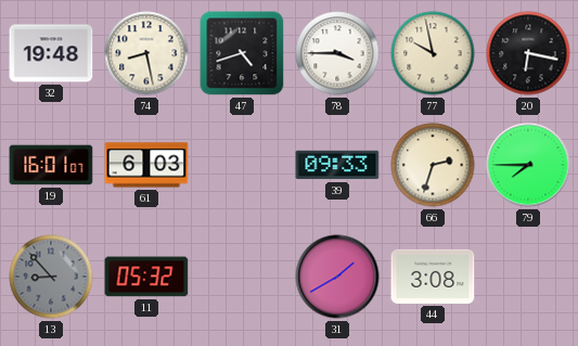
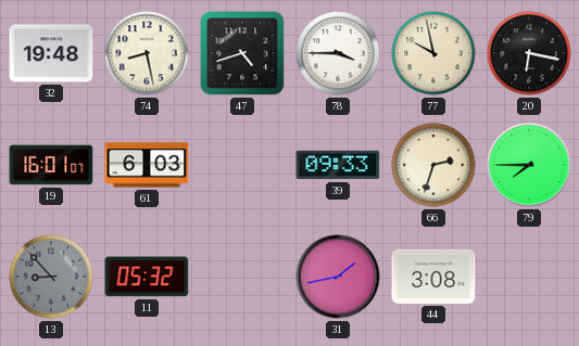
31: 1:40 -> 1:43 (338, 277)
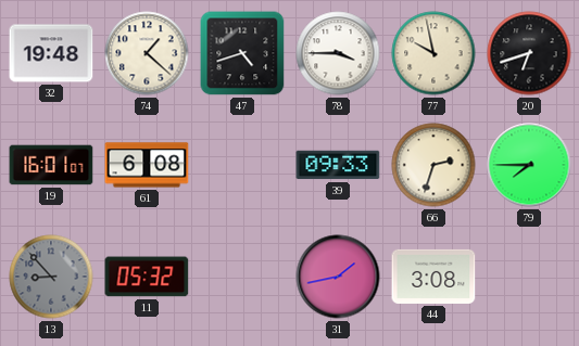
74: 8:28 -> 1:22 (147, 53)
20: 6:17 -> 6:42 (529, 53)
61: 6:03 -> 6:08 (147, 165)
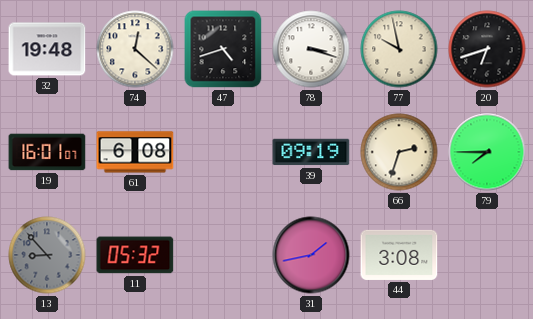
74: 1:22 -> 12:22 (135, 49)
78: 3:45 -> 3:18 (311, 49)
39: 09:33 -> 09:19 (311, 152)
